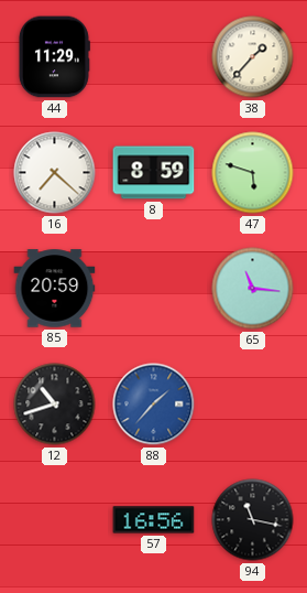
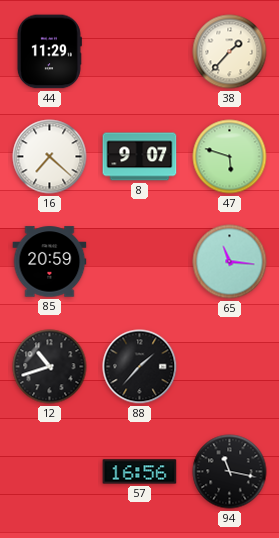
8: 8:59 -> 9:07 (140, 157)
88 dial: blue -> black (140, 367)
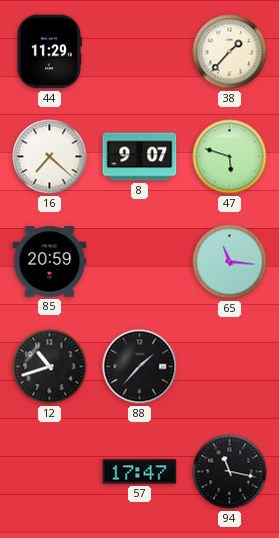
57: 16:56 -> 17:47 (140, 472)
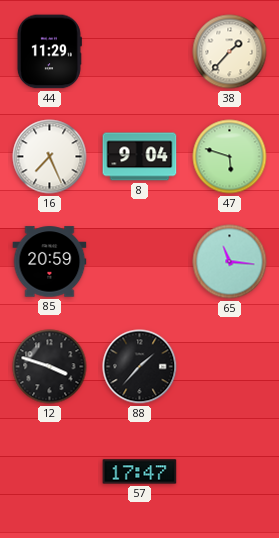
16: 7:22 -> 7:26 (50, 157)
8: 9:07 -> 9:04 (140, 157)
12: 10:42 -> 3:48 (50, 367)
94: 11:17 -> none (230, 472)
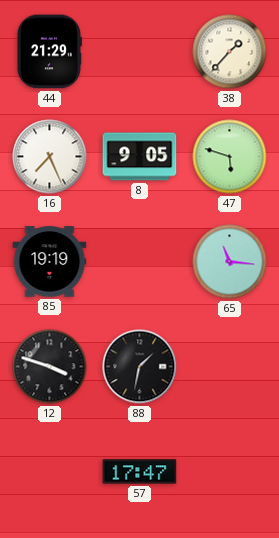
44: 11:29 -> 21:29 (49, 52)
8: 9:04 -> 9:05 (140, 157)
85: 20:59 -> 19:19 (50, 262)
88: 1:37 -> 1:32 (140, 367)
